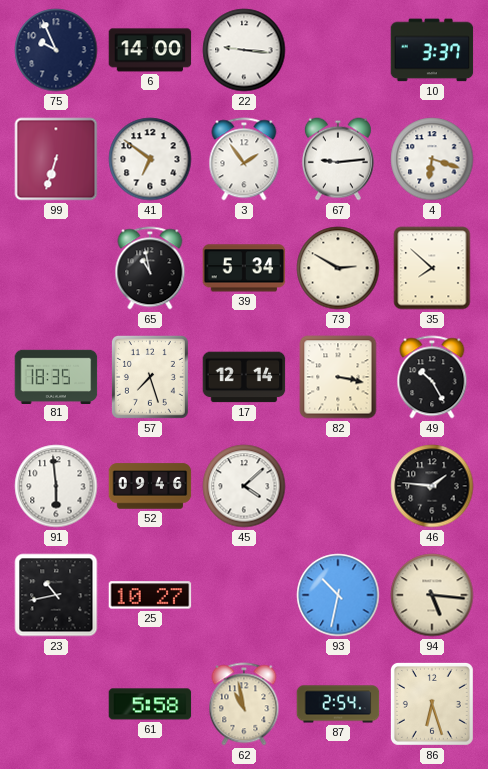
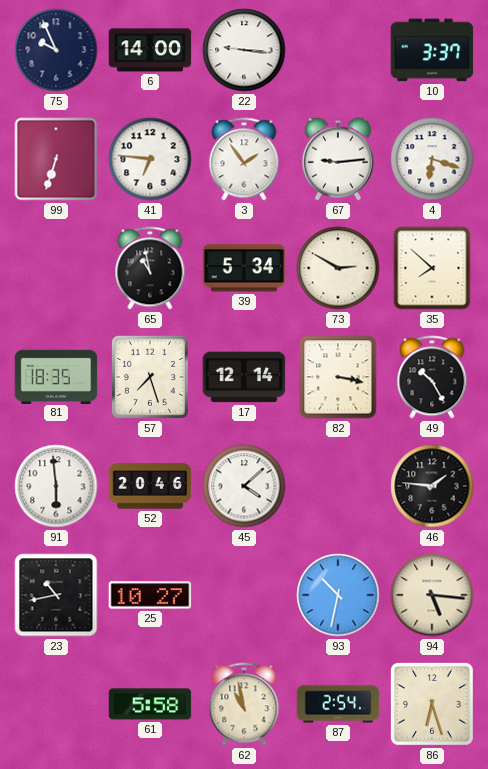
41: 6:51 -> 6:46 (150, 159)
52: 09:46 -> 20:46 (150, 486)
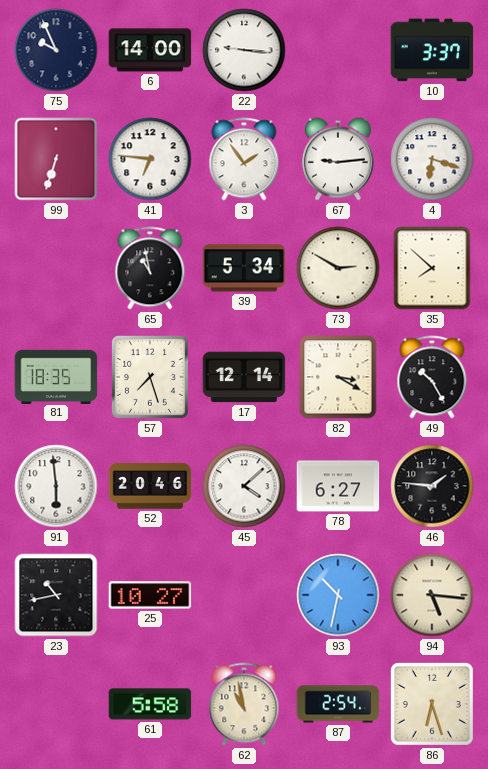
82: 3:17 -> 3:20 (338, 377)
78: none -> 6:27 (338, 486)
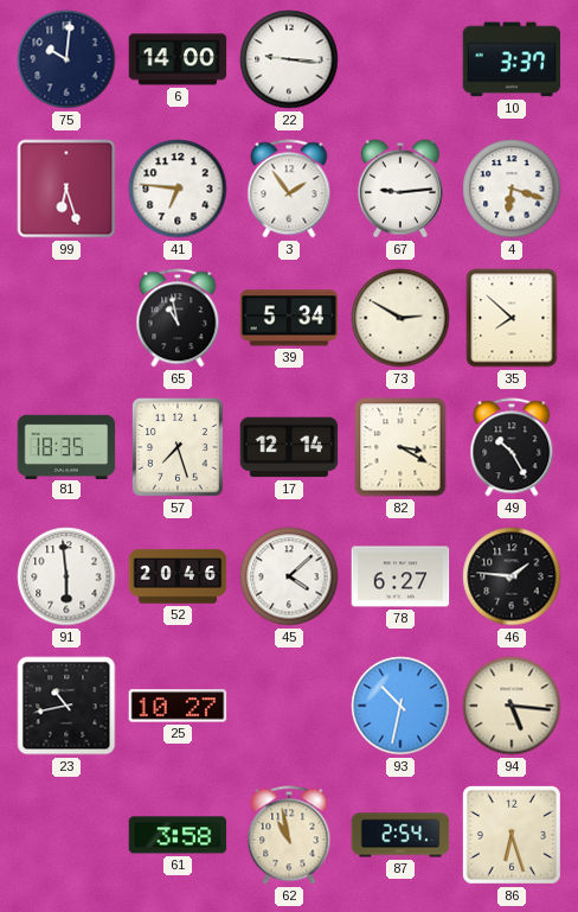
75: 9:56 -> 10:01 (66, 59)
99: 6:33 -> 6:27 (66, 189)
61: 5:58 -> 3:58 (178, 835)
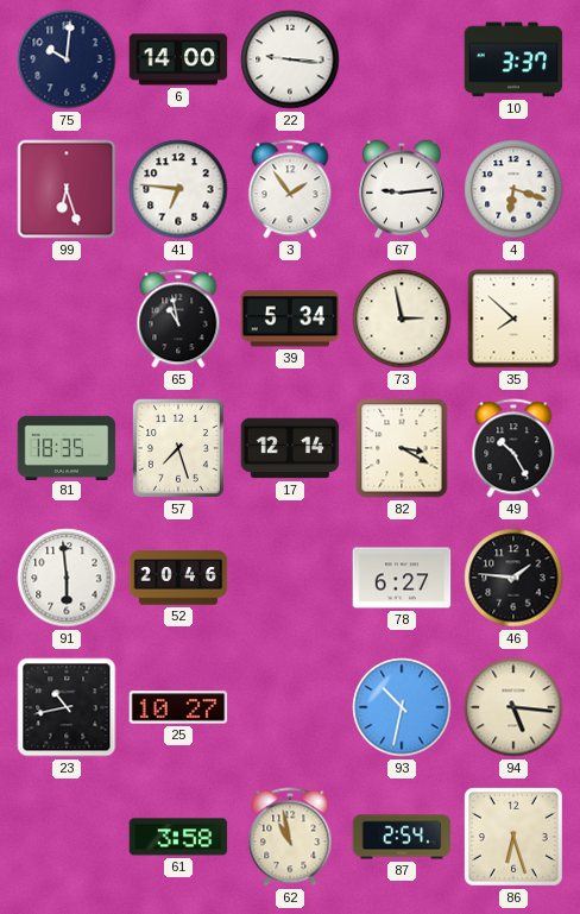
73: 2:50 -> 2:58 (402, 319)
45: 4:08 -> none (289, 576)
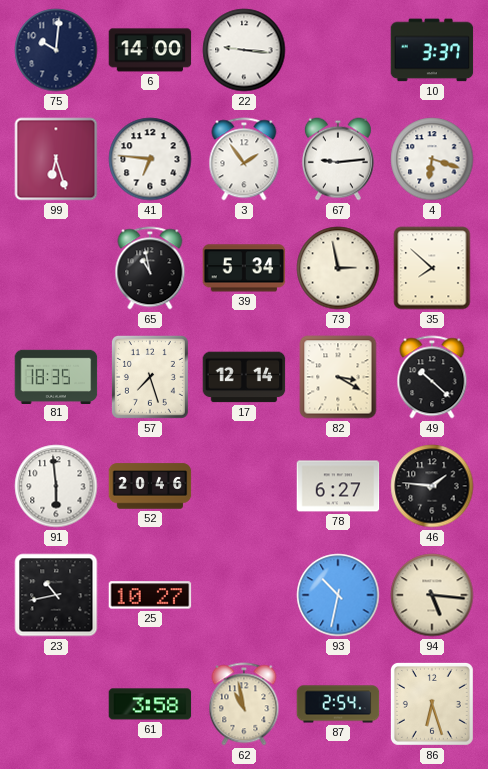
49: 10:25 -> 10:22 (432, 377)
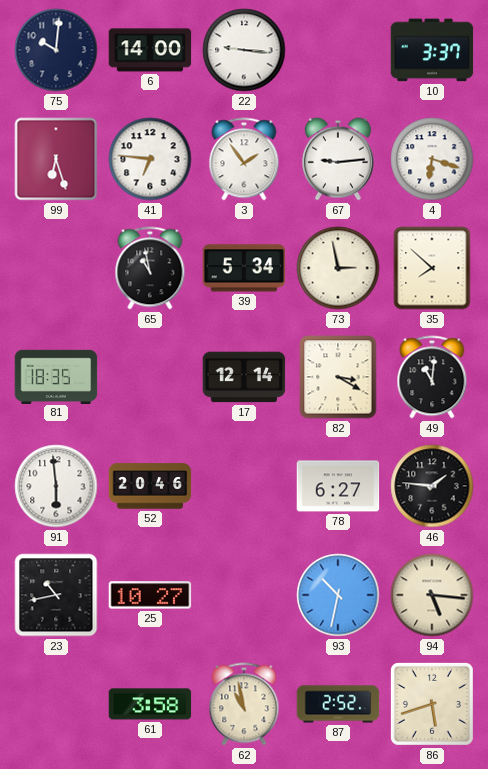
57: 7:27 -> none (150, 377)
49: 10:22 -> 11:01 (432, 377)
87: 2:54 -> 2:52 (338, 704)
86: 6:27 -> 5:42 (432, 704)
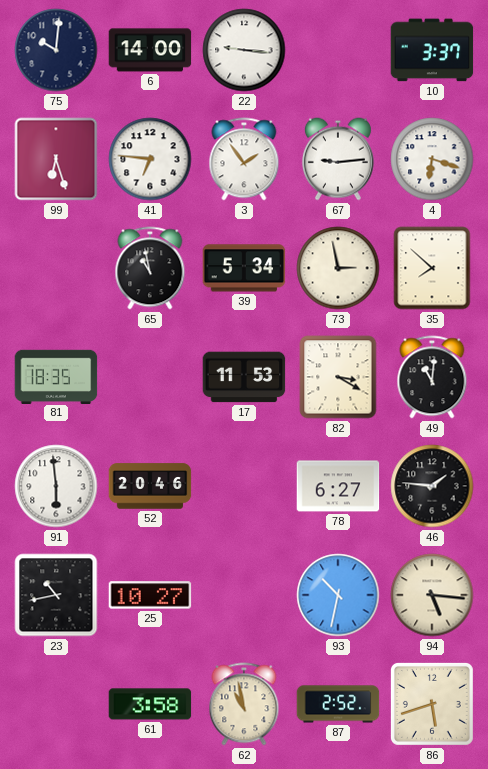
17: 12:14 -> 11:53 (244, 377)
